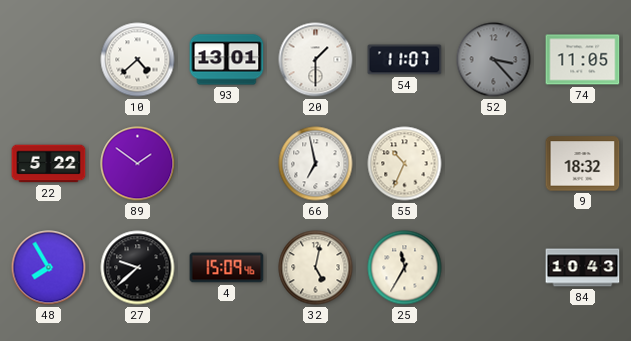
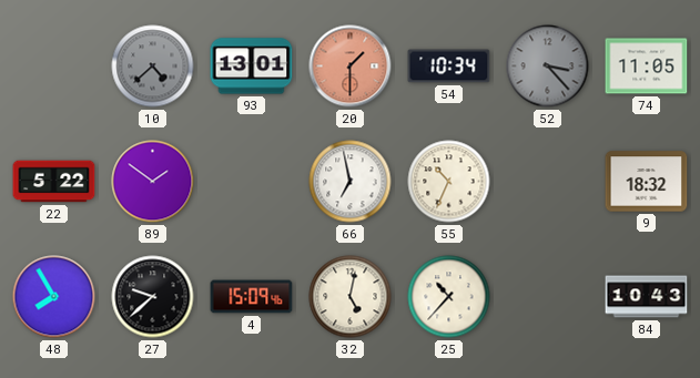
10 dial: white -> grey (153, 67)
20 dial: white -> salmon (351, 67)
54: 11:07 -> 10:34 (449, 67)
25: 11:35 -> 10:37 (449, 297)
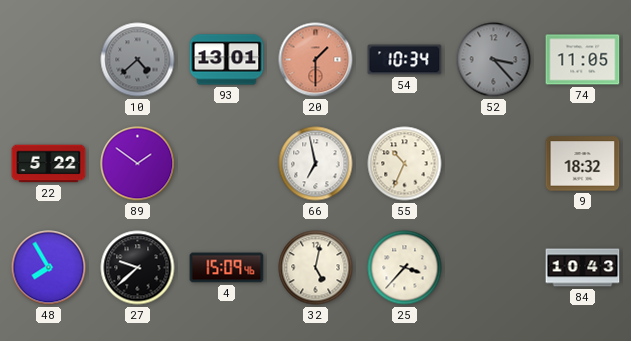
25: 10:37 -> 3:37 (405, 268)
